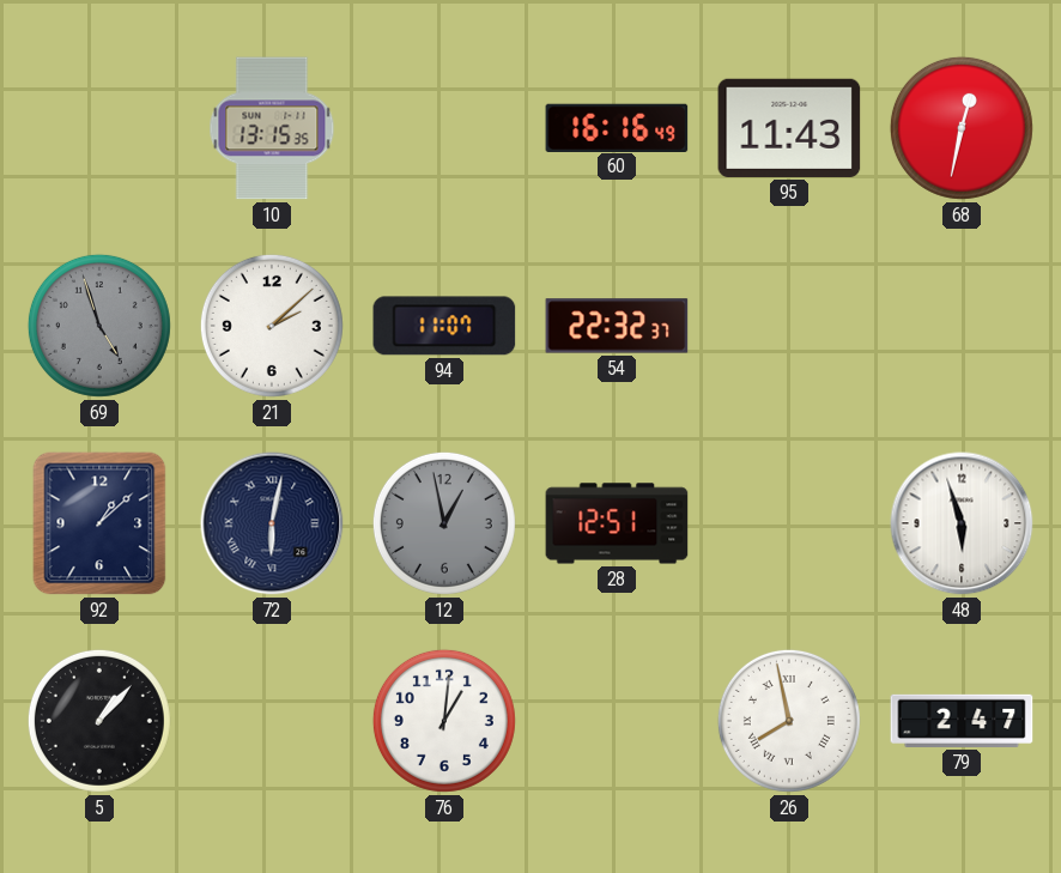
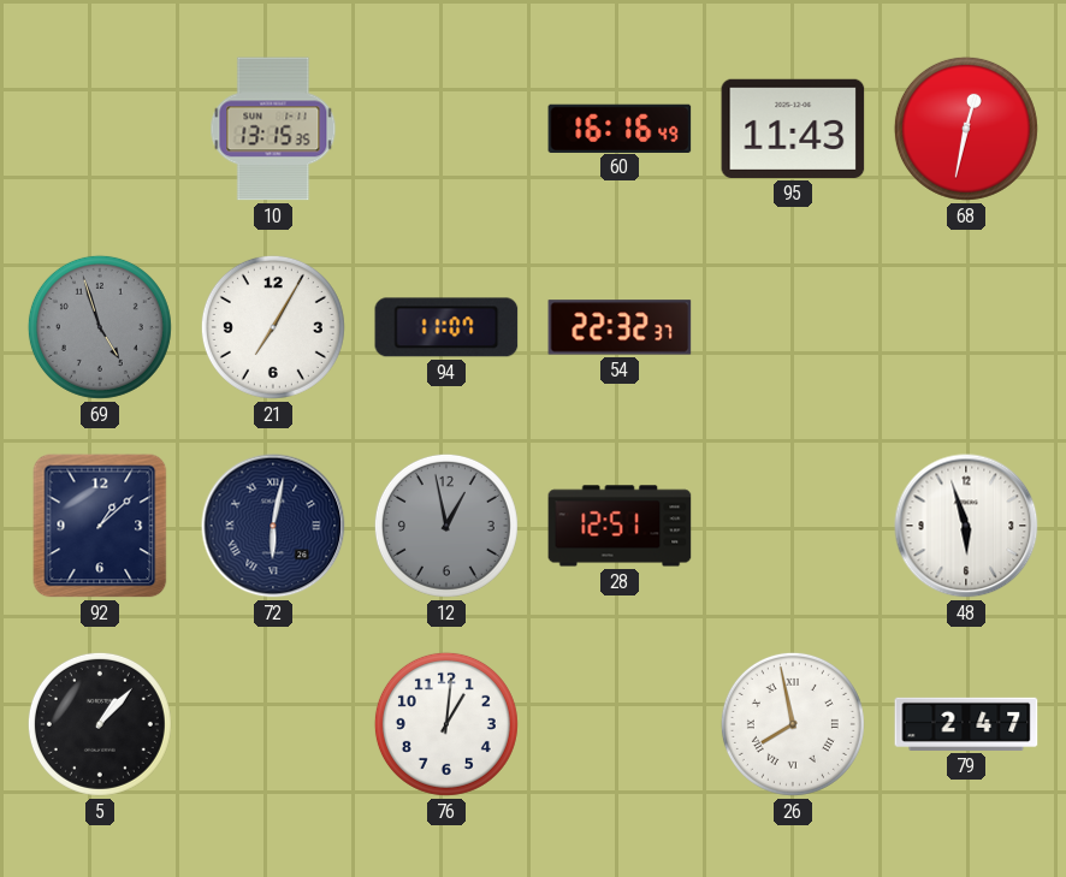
21: 2:08 -> 7:05 (273, 327)
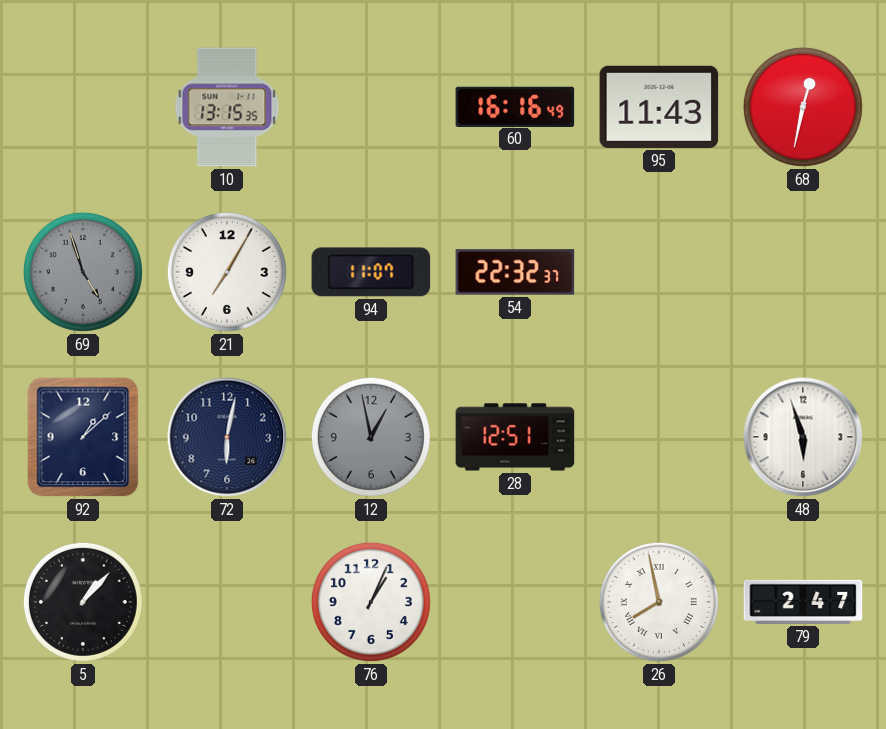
72 numerals: Roman -> Arabic (227, 437)
76: 1:01 -> 1:04 (371, 602)
